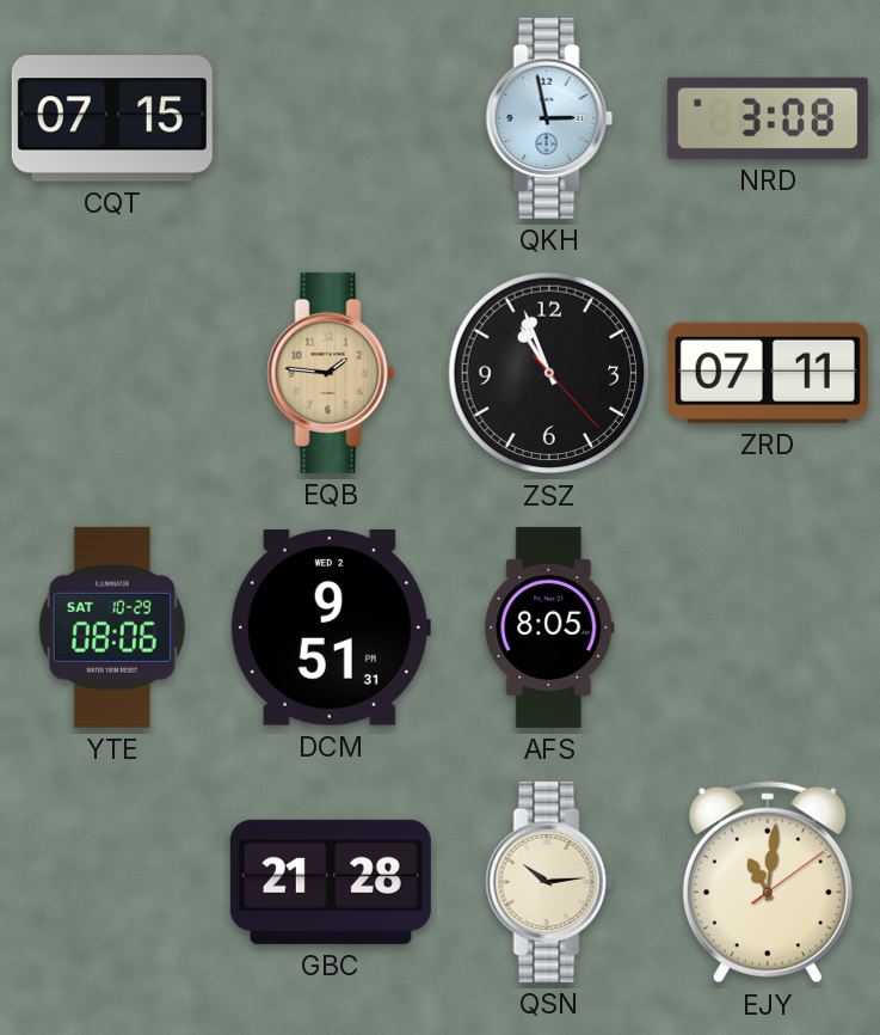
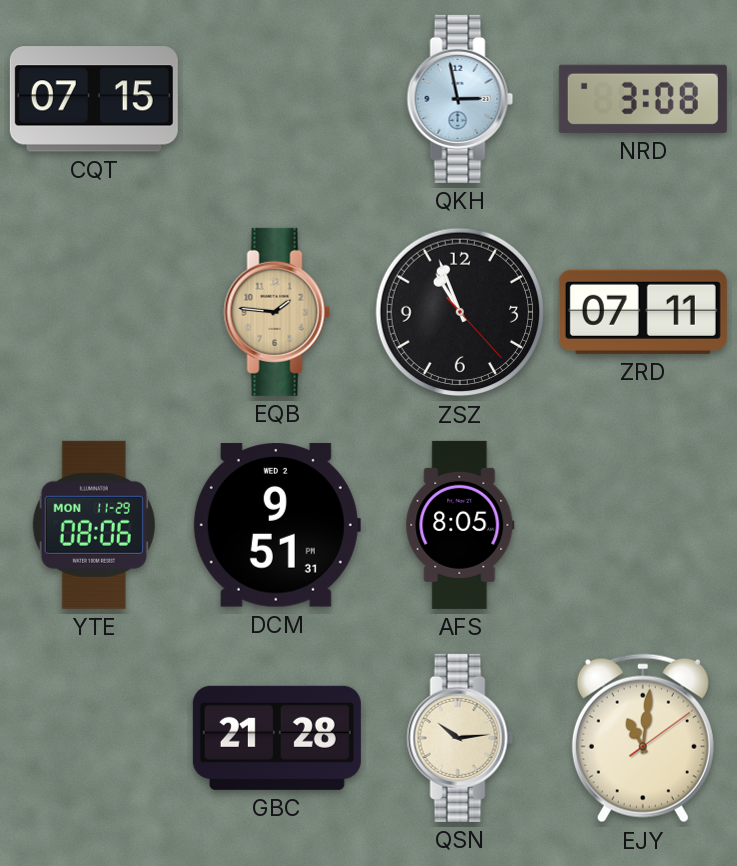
YTE date: SAT 10-29 -> MON 11-29 (94, 525)
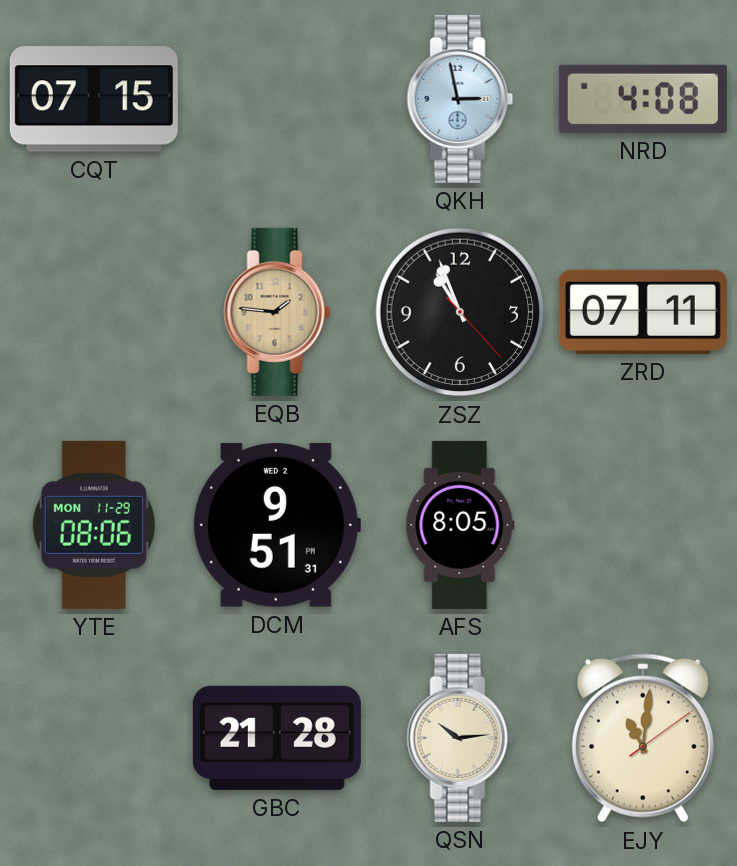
NRD: 3:08 -> 4:08 (643, 99)
